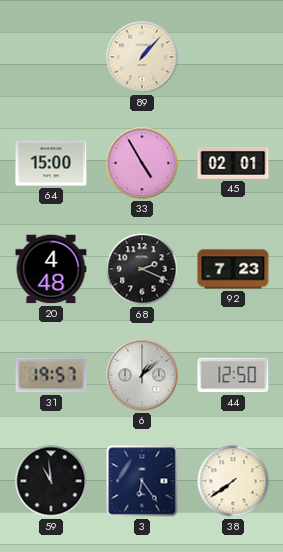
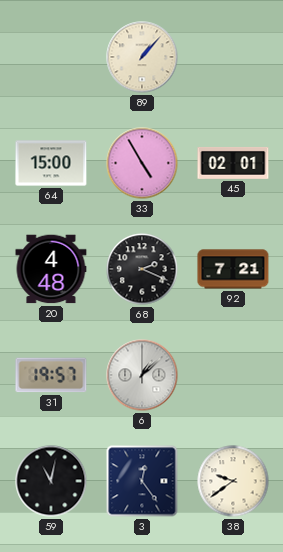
92: 7:23 -> 7:21 (233, 269)
44: 12:50 -> none (233, 375)
59: 10:59 -> 11:02 (51, 481)
3: 6:24 -> 12:24 (142, 481)
38: 7:39 -> 9:39 (233, 481)
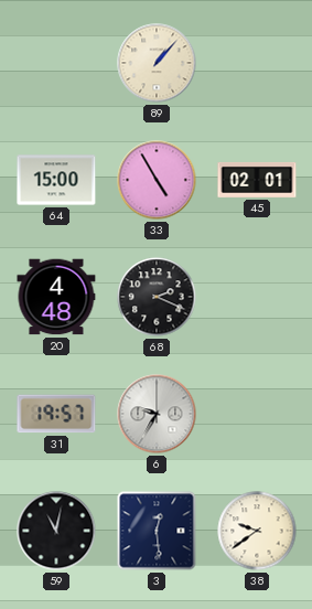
92: 7:21 -> none (233, 269)
6: 1:08 -> 9:35 (157, 414)
3: 12:24 -> 12:29 (157, 531)
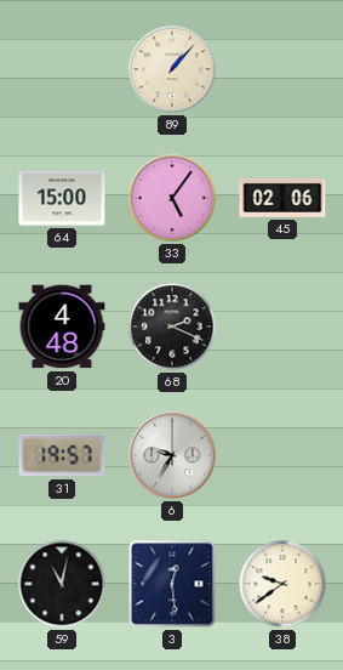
33: 4:55 -> 5:06 (172, 198)
45: 02:01 -> 02:06 (282, 198)
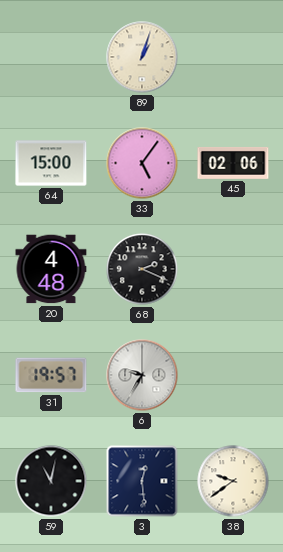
89: 1:07 -> 1:03 (142, 57)
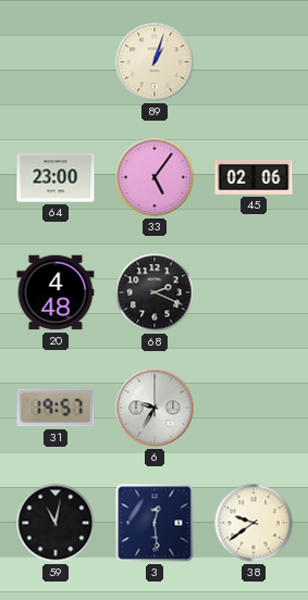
64: 15:00 -> 23:00 (56, 177)
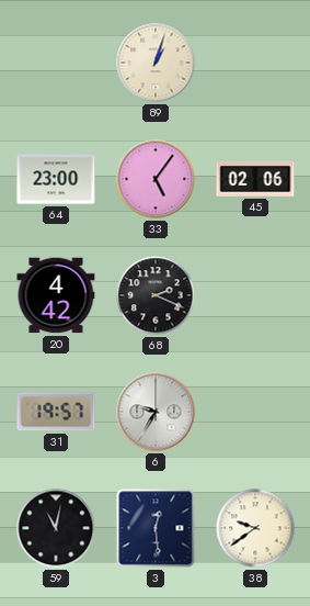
20: 4:48 -> 4:42 (56, 295)
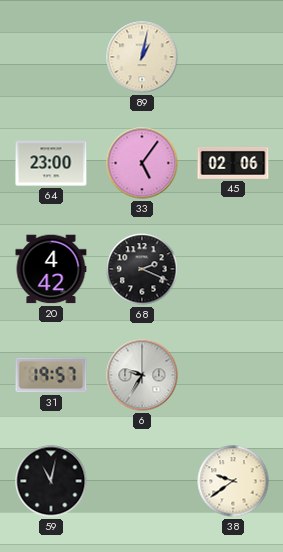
89: 1:03 -> 1:02 (142, 57)
3: 12:29 -> none (156, 528)
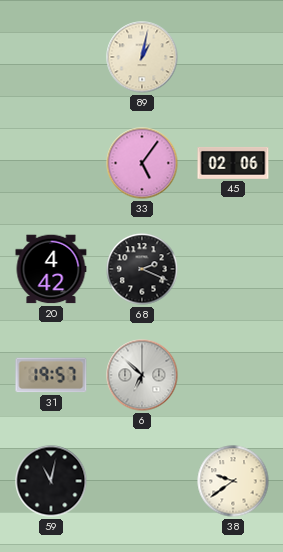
64: 23:00 -> none (51, 163)
6: 9:35 -> 6:52 (142, 375)
